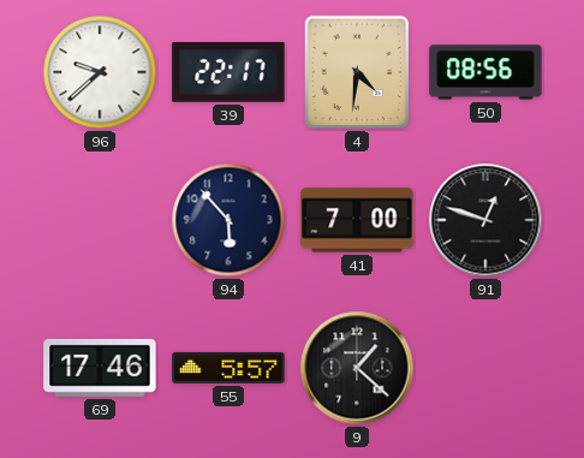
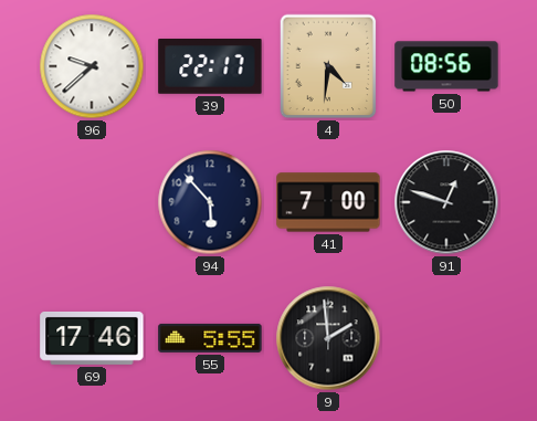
55: 5:57 -> 5:55 (210, 338)
9: 1:22 -> 1:59 (328, 338)
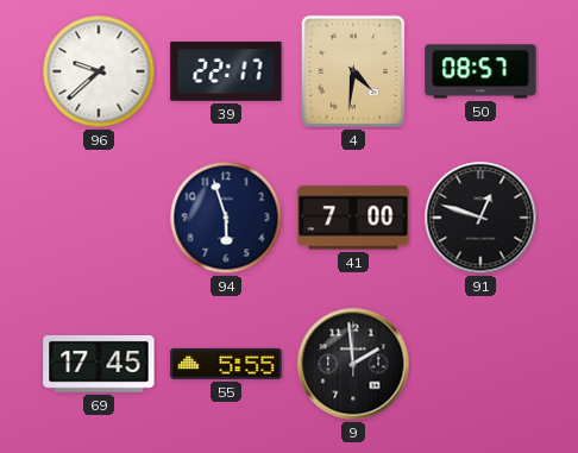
50: 08:56 -> 08:57 (480, 71)
94: 5:53 -> 5:57 (226, 218)
69: 17:46 -> 17:45 (99, 364)
